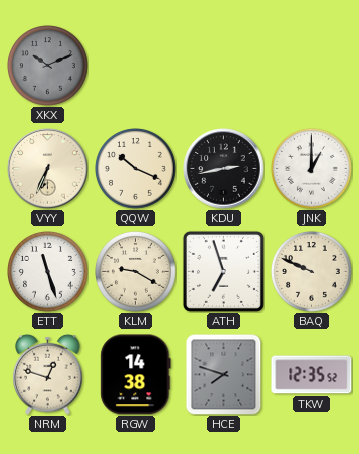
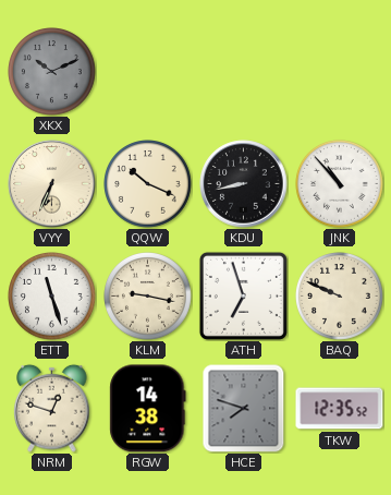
KDU: 2:43 -> 8:43 (244, 184)
JNK: 1:00 -> 10:53 (340, 184)
KLM: 9:20 -> 9:17 (148, 297)
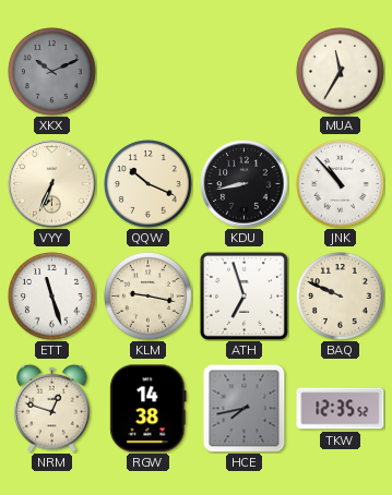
MUA: none -> 11:35 (341, 72)
HCE: 7:48 -> 7:43 (245, 408)
